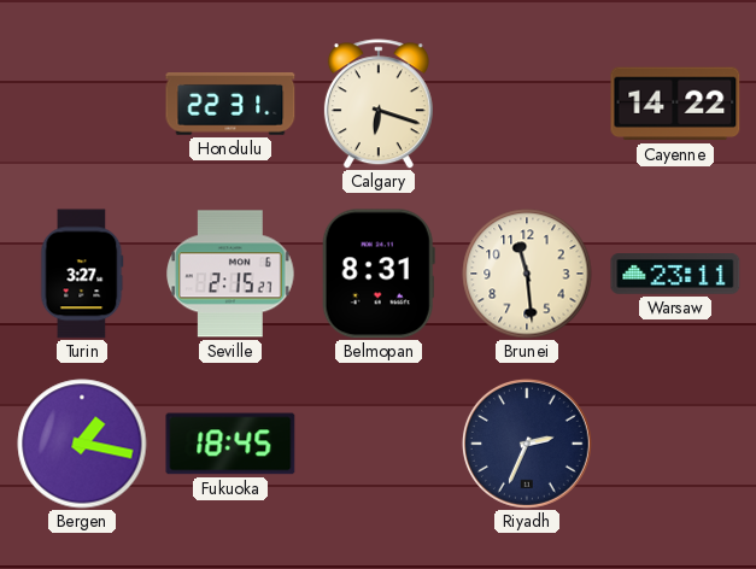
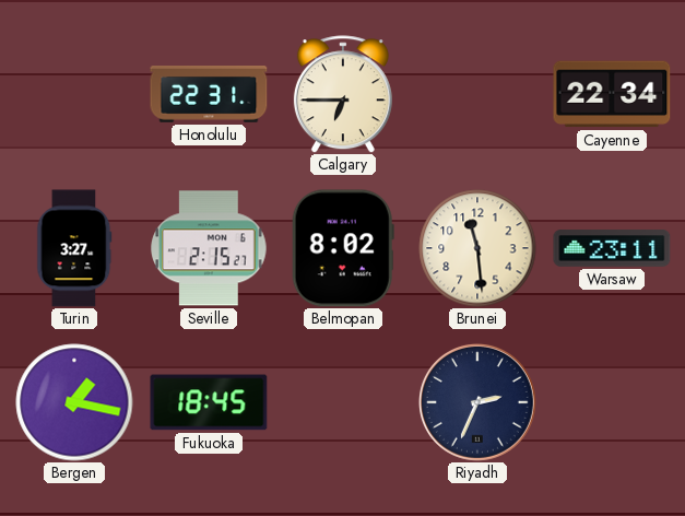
Calgary: 6:18 -> 6:45 (343, 94)
Cayenne: 14:22 -> 22:34 (612, 94)
Belmopan: 8:31 -> 8:02 (343, 248)
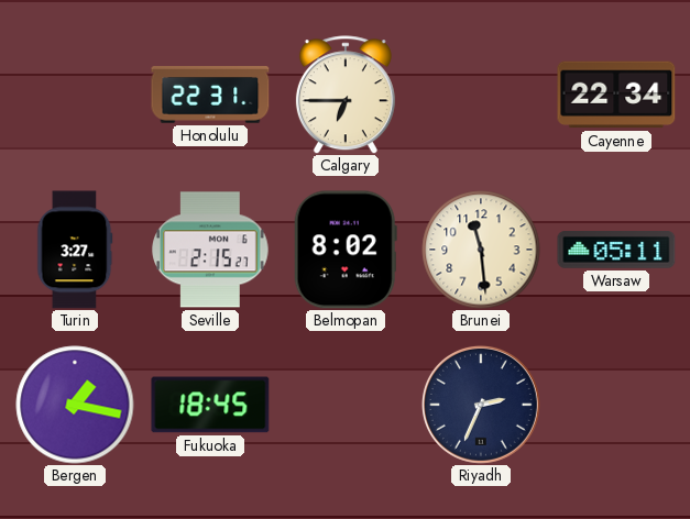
Warsaw: 23:11 -> 05:11 (616, 250)
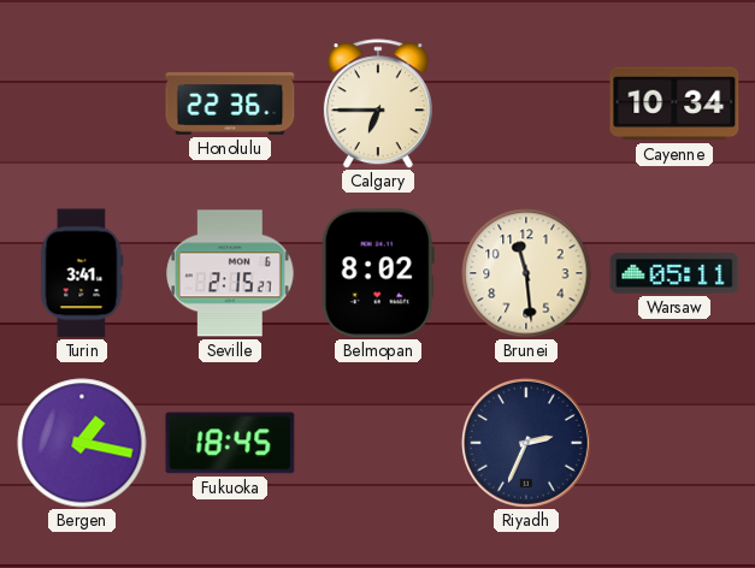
Honolulu: 22:31 -> 22:36 (230, 103)
Cayenne: 22:34 -> 10:34 (674, 103)
Turin: 3:27 -> 3:41 (82, 273)
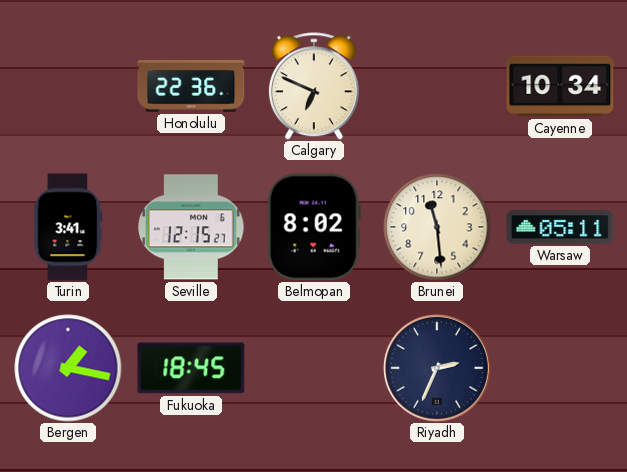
Calgary: 6:45 -> 6:49 (314, 86)
Seville: 2:15 -> 12:15 (191, 227)
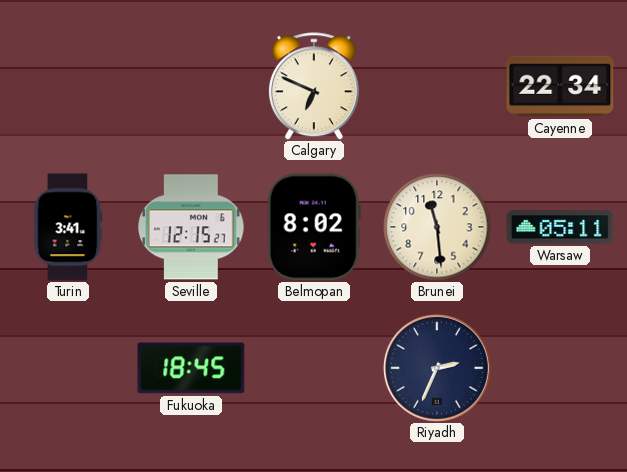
Honolulu: 22:36 -> none (191, 86)
Cayenne: 10:34 -> 22:34 (560, 86)
Bergen: 1:17 -> none (68, 368)
